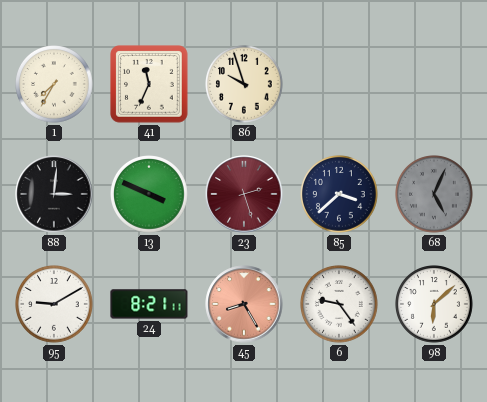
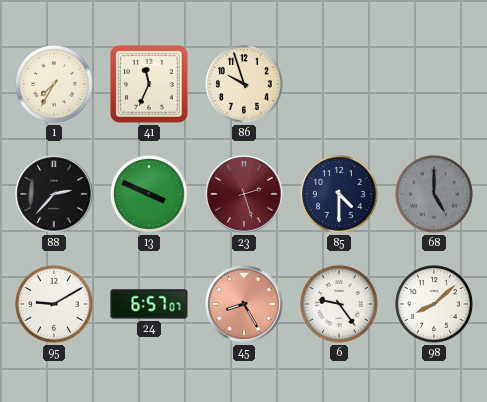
88: 3:01 -> 2:37 (54, 194)
85: 3:38 -> 4:30 (340, 195)
68: 5:04 -> 5:00 (435, 195)
24: 8:21 -> 6:57 (149, 304)
98: 6:08 -> 8:08 (435, 305)
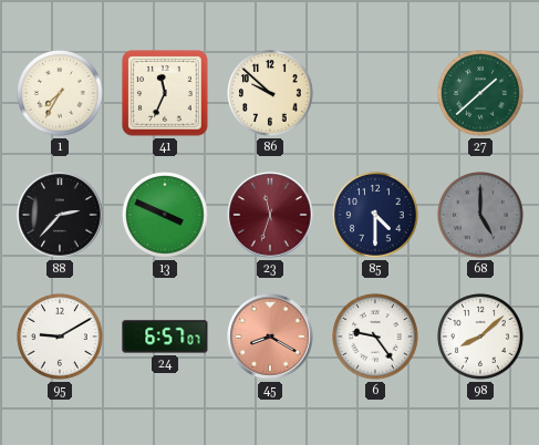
86: 9:57 -> 9:52 (271, 94)
27: none -> 1:38 (481, 94)
23: 2:27 -> 11:33 (270, 215)
45: 8:25 -> 8:20 (270, 337)
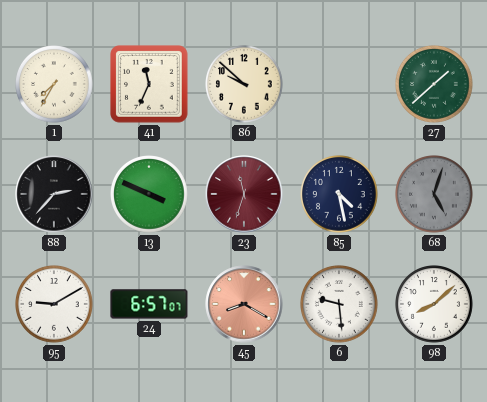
85: 4:30 -> 4:28 (340, 195)
68: 5:00 -> 5:03 (435, 195)
6: 9:24 -> 9:29 (340, 305)
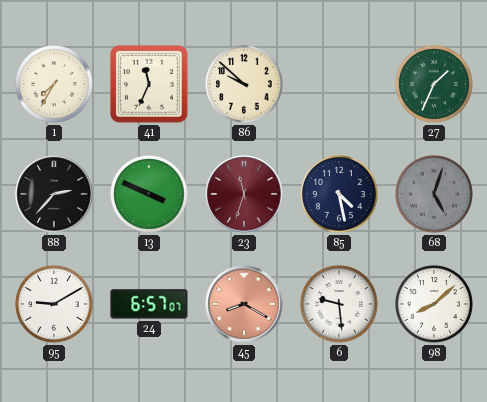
27: 1:38 -> 1:34 (435, 85)
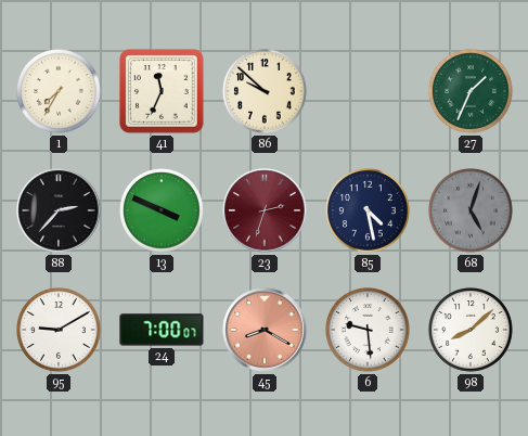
23: 11:33 -> 2:33 (265, 210)
24: 6:57 -> 7:00 (162, 330)
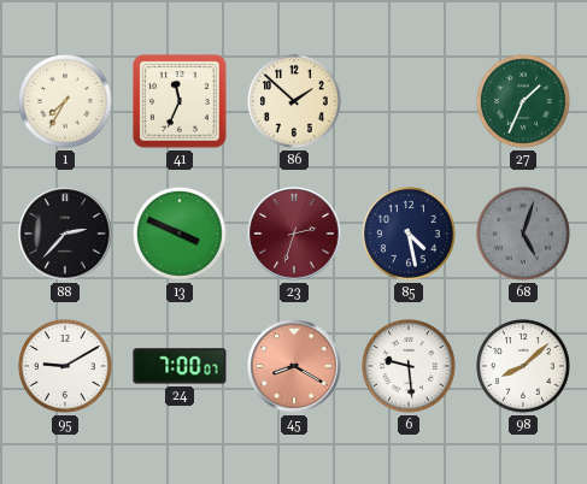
86: 9:52 -> 1:52 (295, 102)
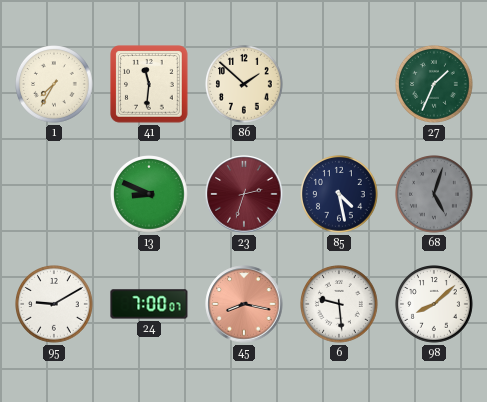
41: 11:34 -> 11:31 (149, 84)
88: 2:37 -> none (65, 234)
13: 3:49 -> 8:49 (150, 195)
45: 8:20 -> 8:17 (244, 304)
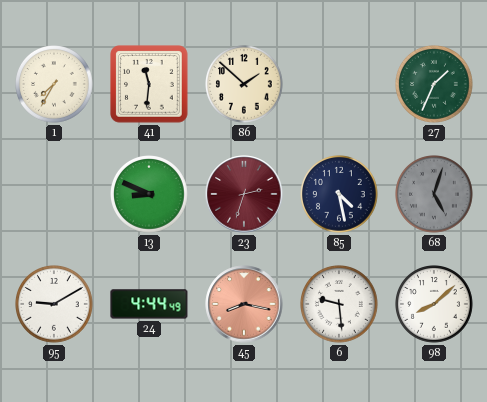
24: 7:00 -> 4:44 (149, 304)
